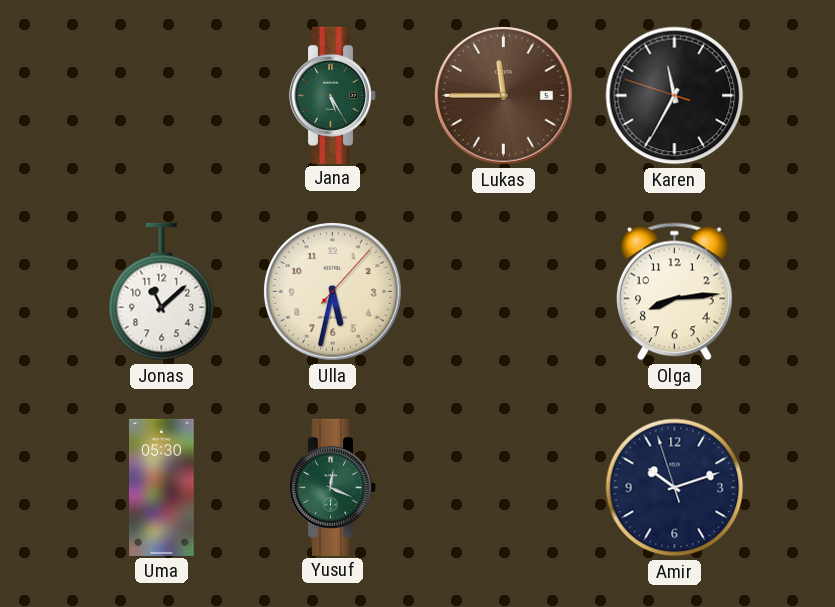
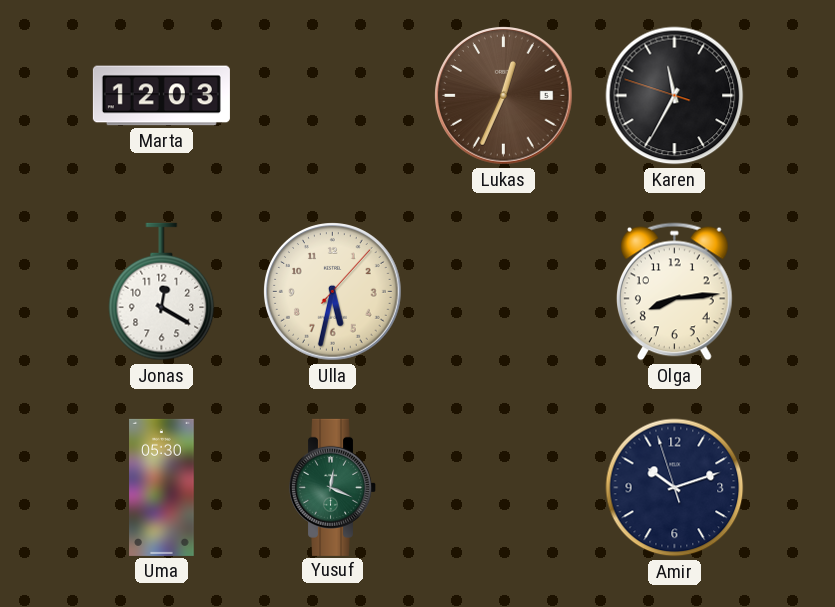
Marta: none -> 12:03 (161, 96)
Jana: 5:25 -> none (332, 95)
Lukas: 11:45 -> 12:34 (504, 96)
Jonas: 11:08 -> 12:20 (162, 292)
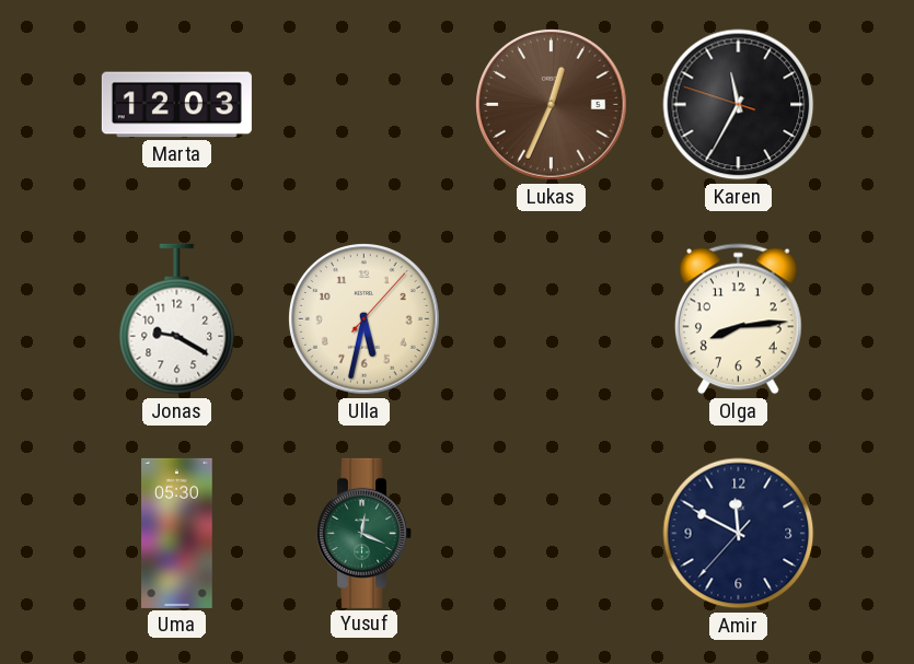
Jonas: 12:20 -> 9:20 (177, 319)
Amir: 10:11 -> 11:49 (739, 534)
